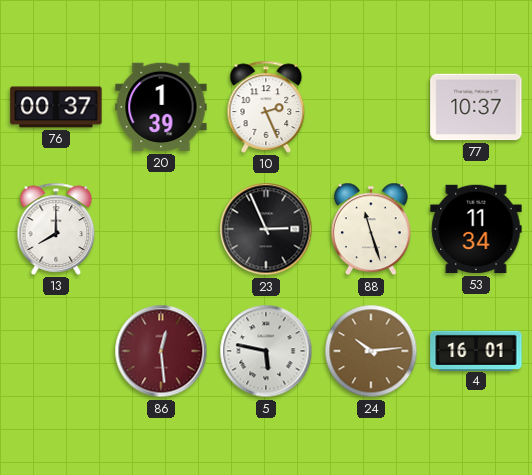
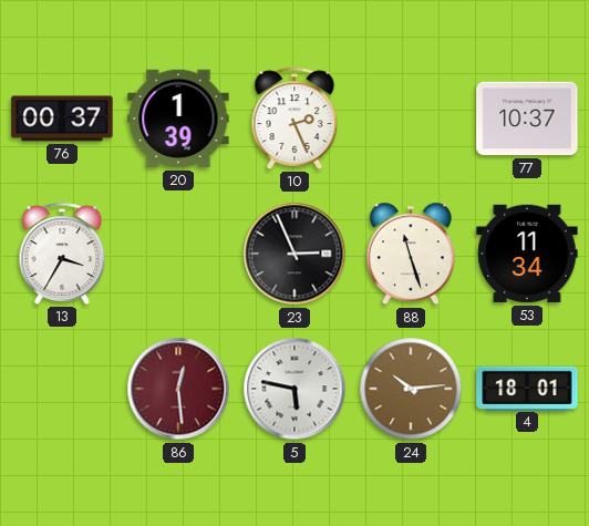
13: 8:00 -> 3:35 (62, 254)
4: 16:01 -> 18:01 (527, 388)
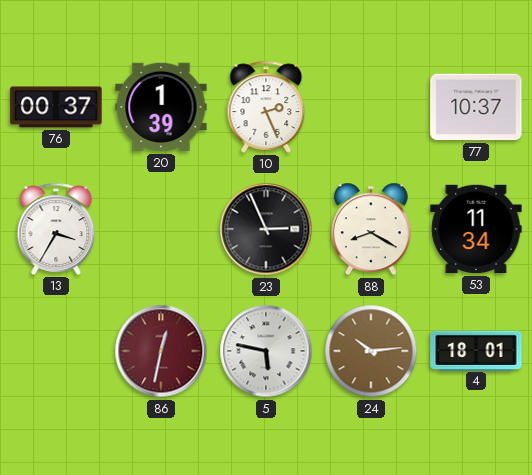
88: 11:27 -> 8:20 (371, 229)
86: 12:29 -> 12:32 (161, 351)
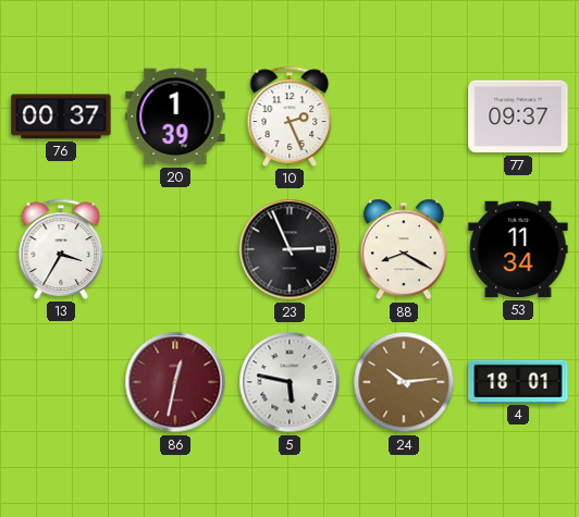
77: 10:37 -> 09:37 (518, 116)
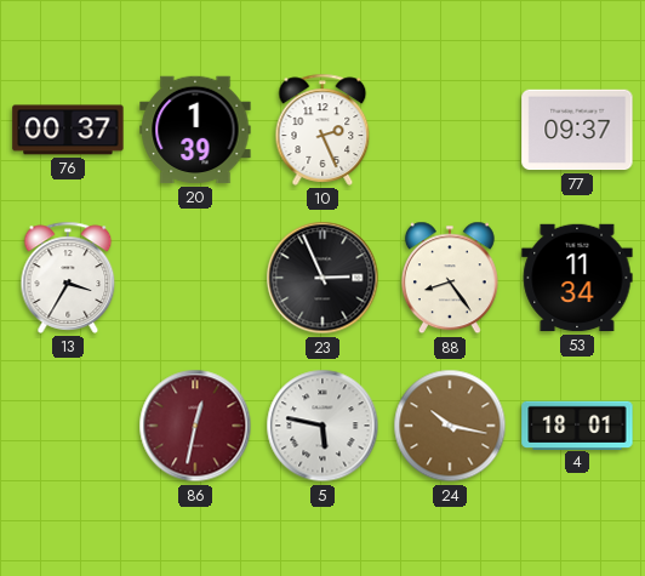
88: 8:20 -> 8:24 (450, 278)
24: 10:14 -> 10:17 (450, 426)
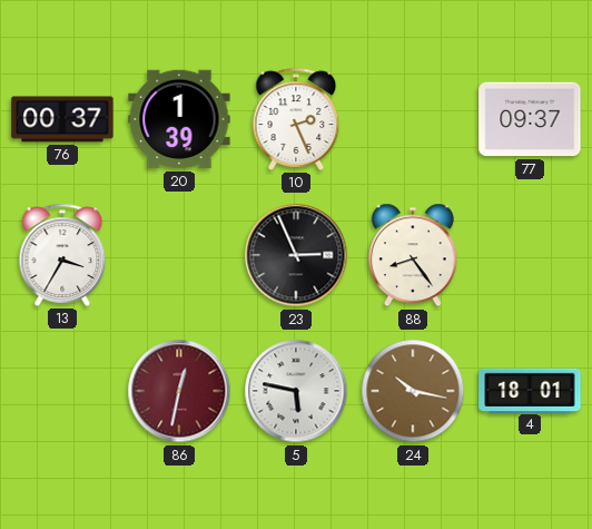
53: 11:34 -> none (577, 278)
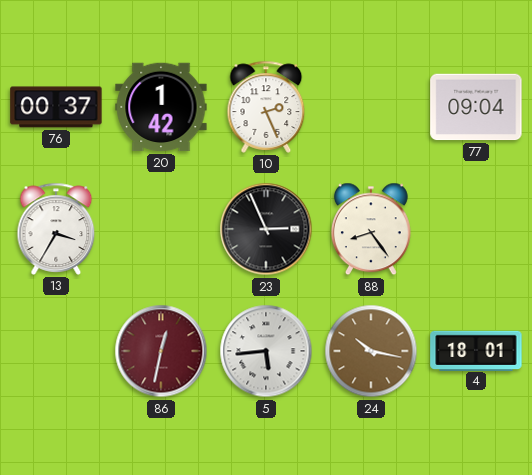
20: 1:39 -> 1:42 (161, 107)
77: 09:37 -> 09:04 (476, 107)
5: 5:47 -> 5:44 (266, 351)
